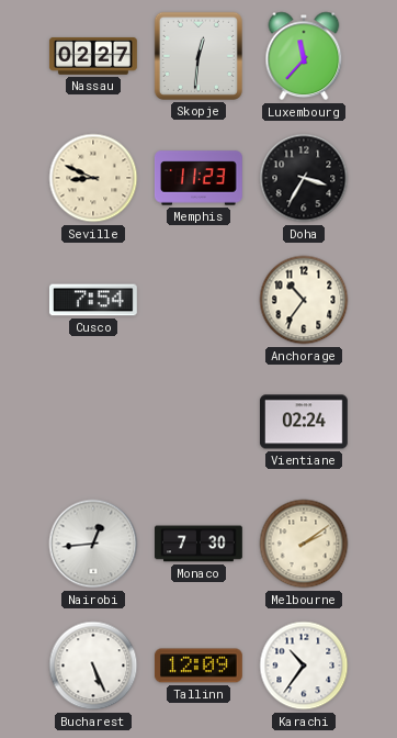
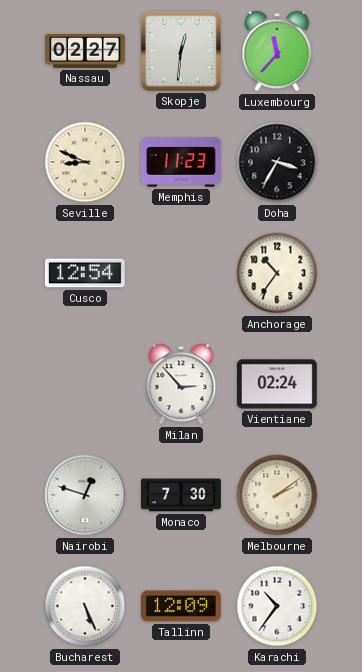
Cusco: 7:54 -> 12:54 (85, 273)
Milan: none -> 2:53 (181, 384)
Nairobi: 12:44 -> 12:48 (85, 495)
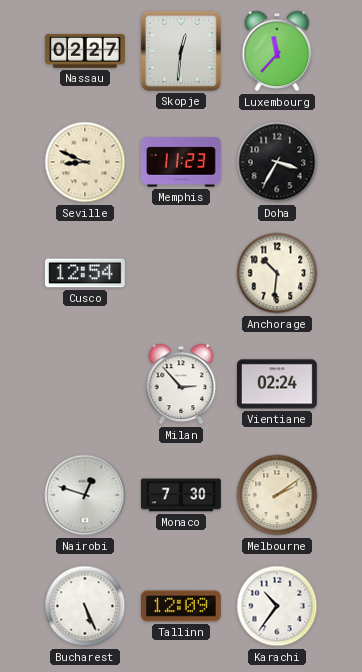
Anchorage: 10:36 -> 10:31 (277, 273)
